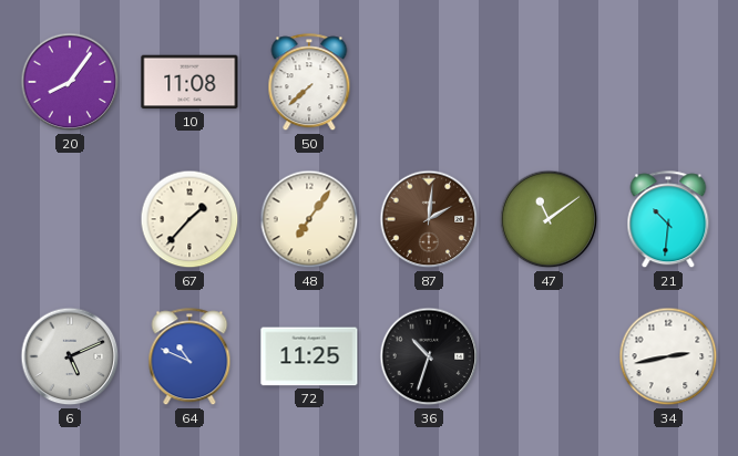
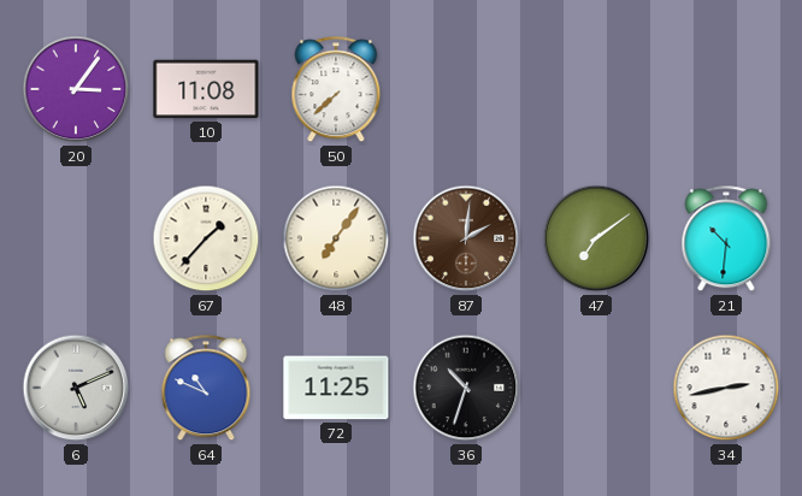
20: 8:06 -> 3:06 (76, 89)
47: 11:09 -> 7:09 (596, 238)
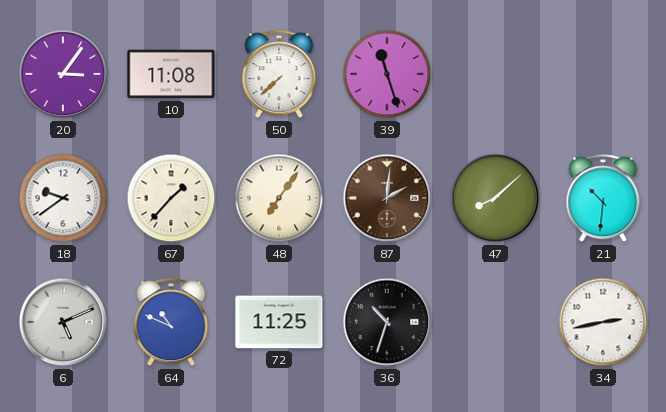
39: none -> 11:27 (387, 74)
18: none -> 9:39 (63, 198)
47: 7:09 -> 8:08 (495, 198)
